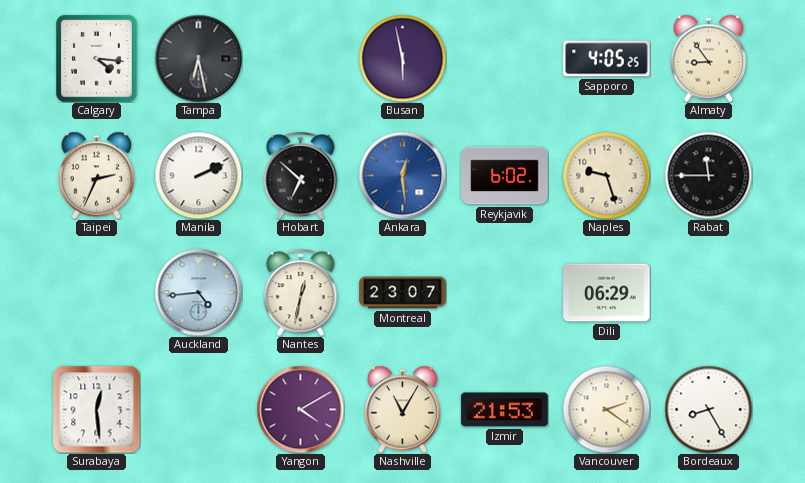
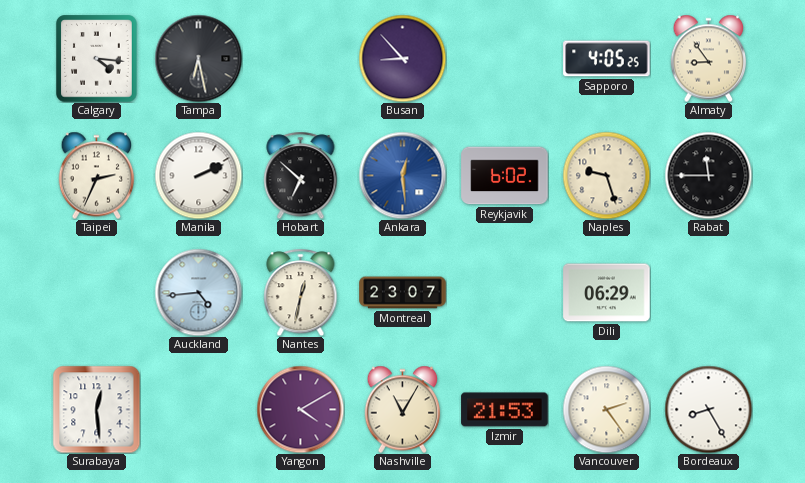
Busan: 5:58 -> 8:53 (402, 58)
Vancouver: 2:21 -> 2:24 (606, 409)
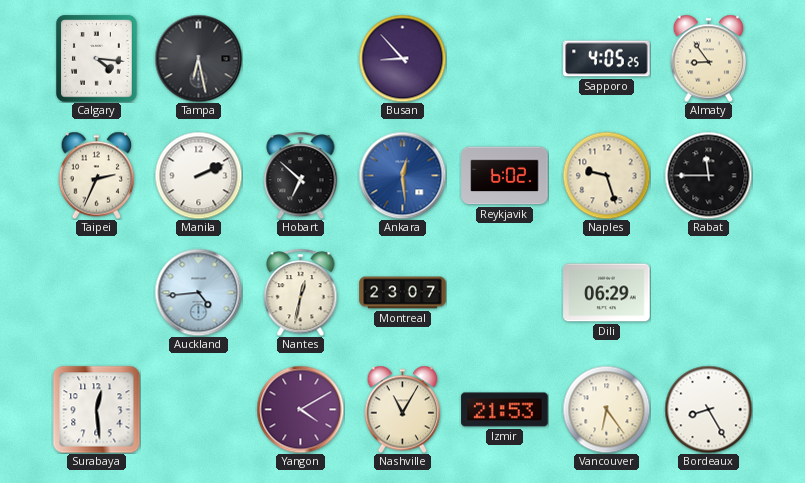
Vancouver: 2:24 -> 6:24 (606, 409)
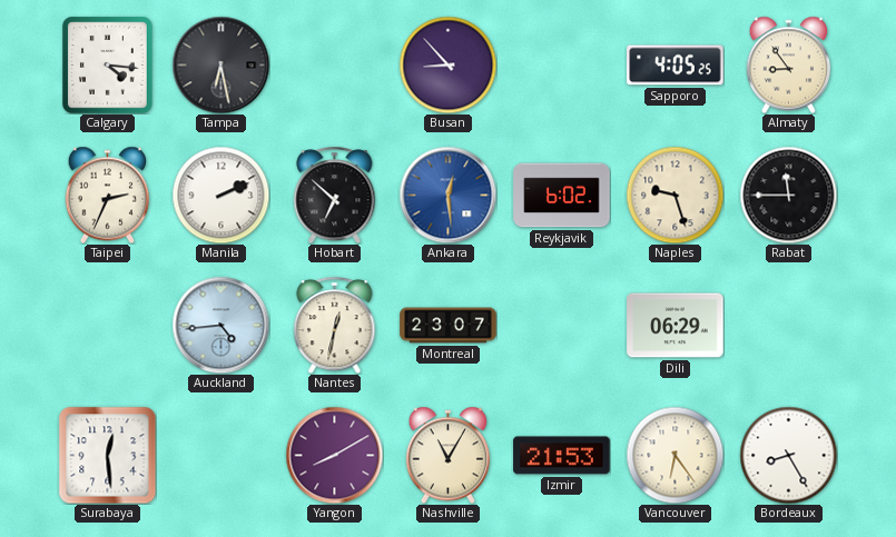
Yangon: 4:10 -> 8:10 (334, 455)
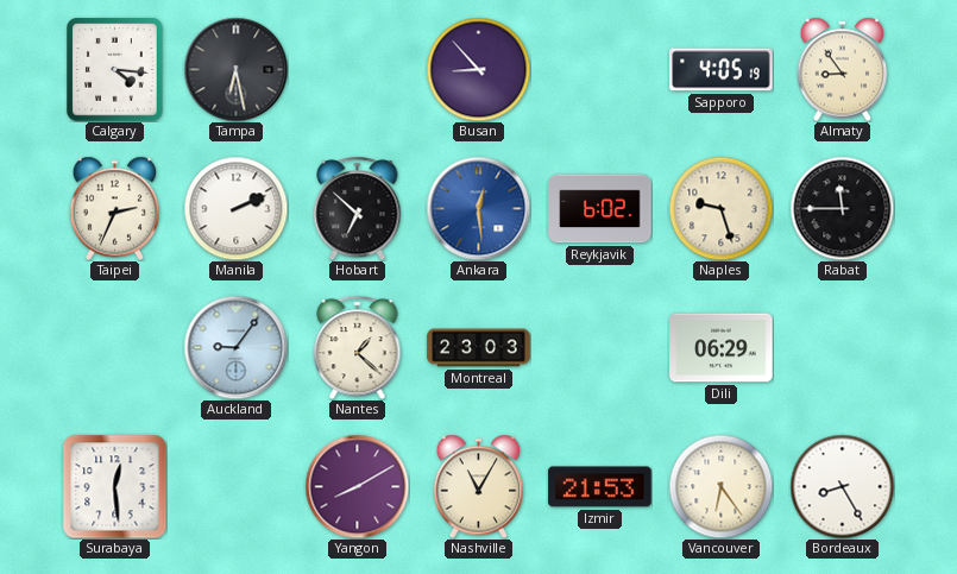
Sapporo: 4:05:25 -> 4:05:19 (722, 70)
Auckland: 4:44 -> 9:06 (235, 347)
Nantes: 12:32 -> 1:22 (358, 347)
Montreal: 23:07 -> 23:03 (479, 348)
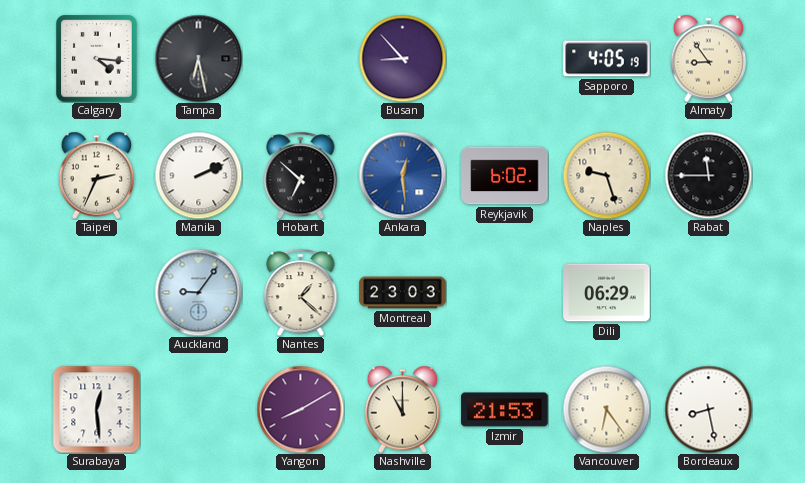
Nashville: 11:05 -> 11:00 (403, 409)
Bordeaux: 8:25 -> 8:28 (708, 409)
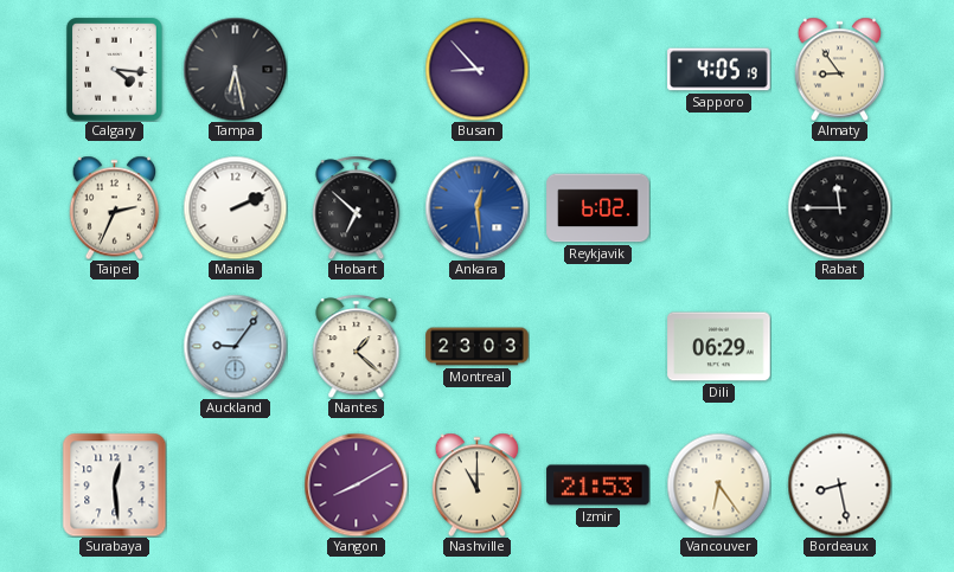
Naples: 9:27 -> none (606, 175)
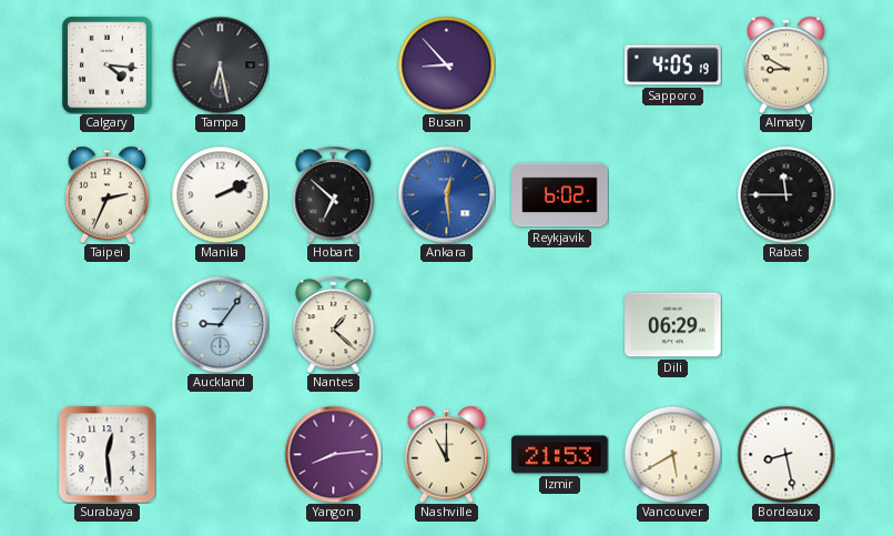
Almaty: 8:54 -> 8:50 (787, 64)
Montreal: 23:03 -> none (478, 347)
Yangon: 8:10 -> 8:14 (333, 454)
Vancouver: 6:24 -> 5:40 (672, 454)
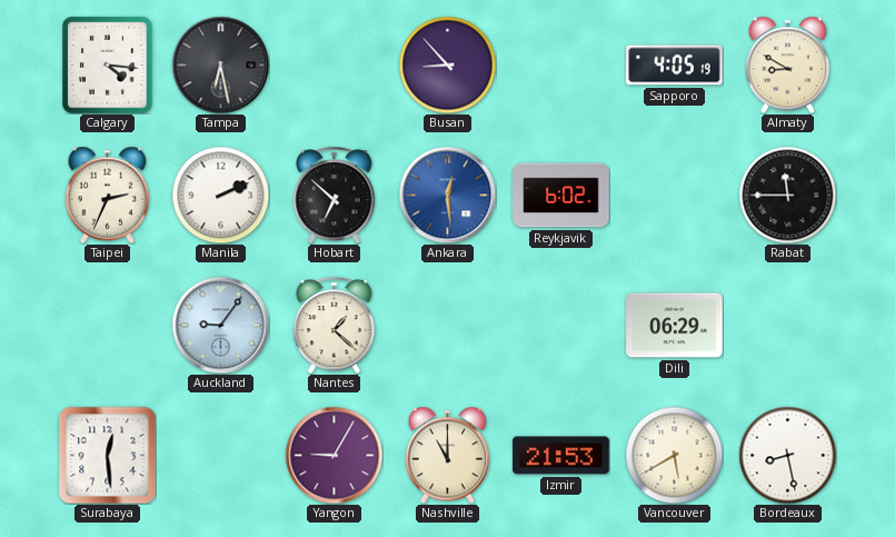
Yangon: 8:14 -> 9:05 (334, 455)
